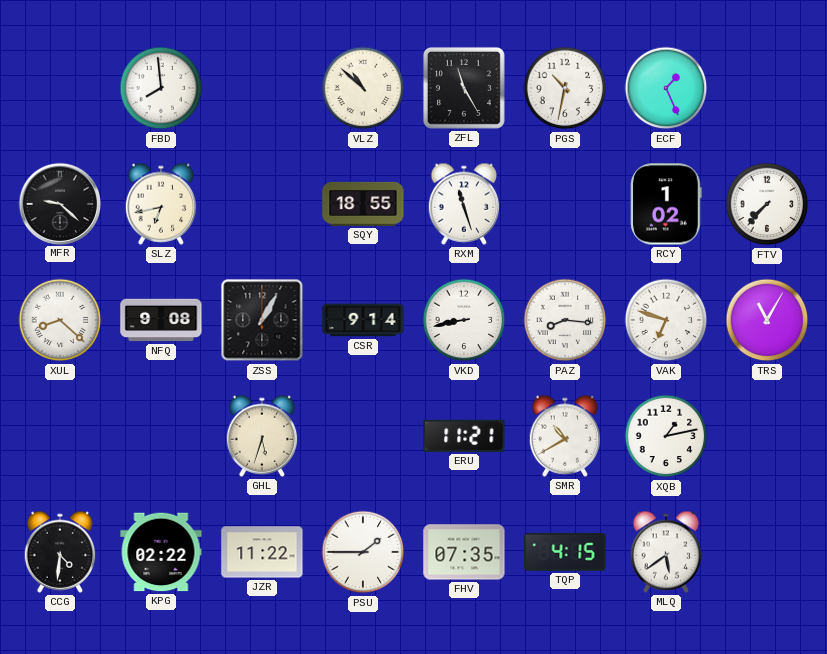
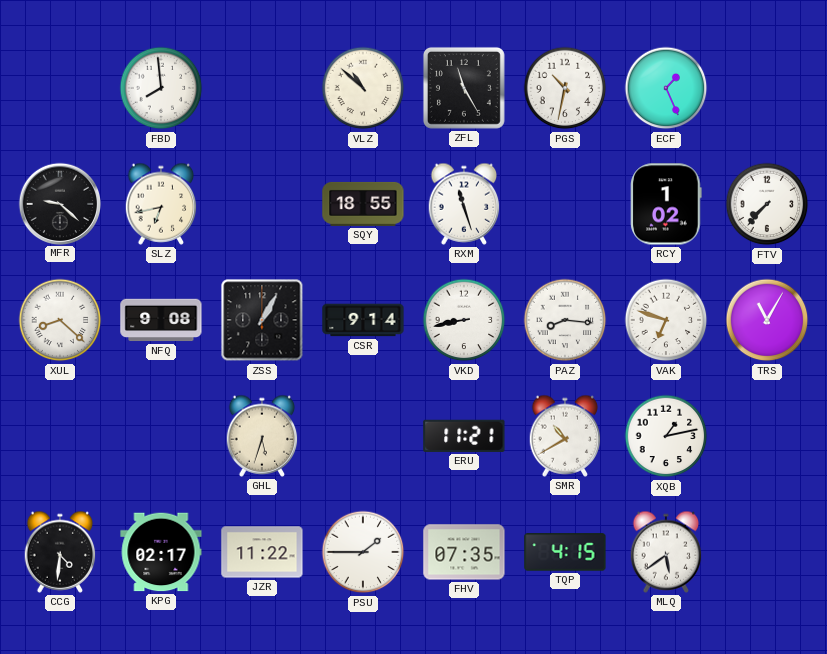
KPG: 02:22 -> 02:17 (161, 552)
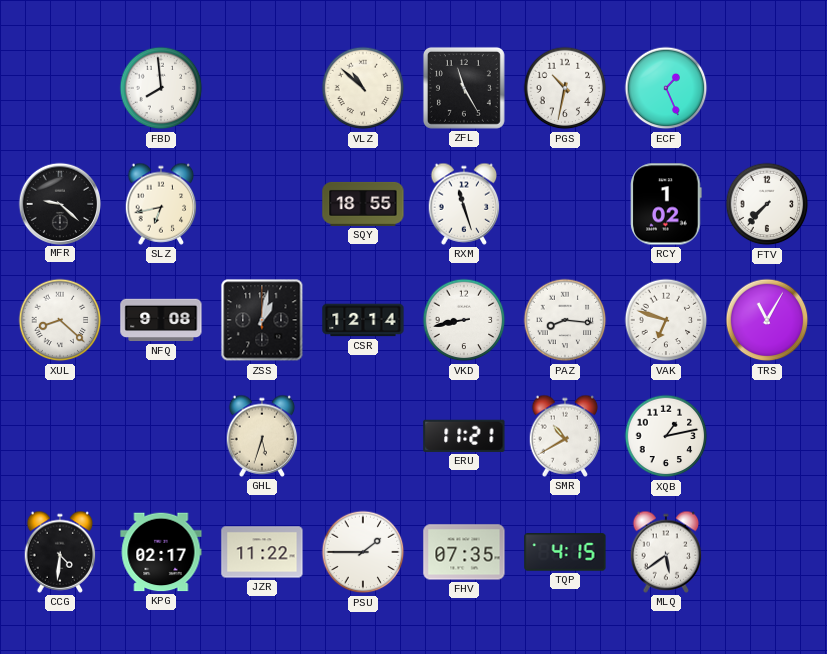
ZSS: 1:05 -> 1:02 (262, 320)
CSR: 9:14 -> 12:14 (363, 320)
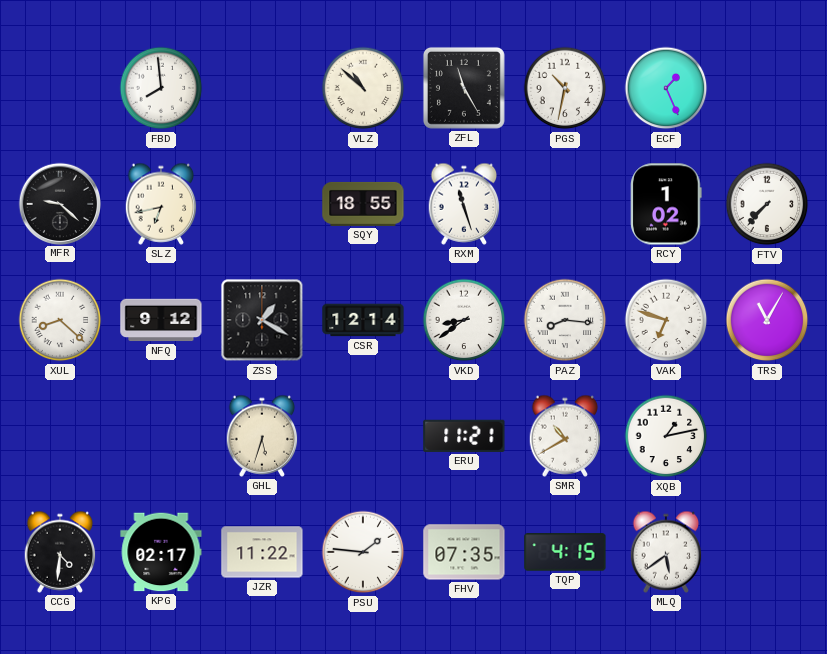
NFQ: 9:08 -> 9:12 (161, 320)
ZSS: 1:02 -> 1:20 (262, 320)
VKD: 8:43 -> 8:39 (464, 320)
PSU: 1:45 -> 1:46 (363, 552)
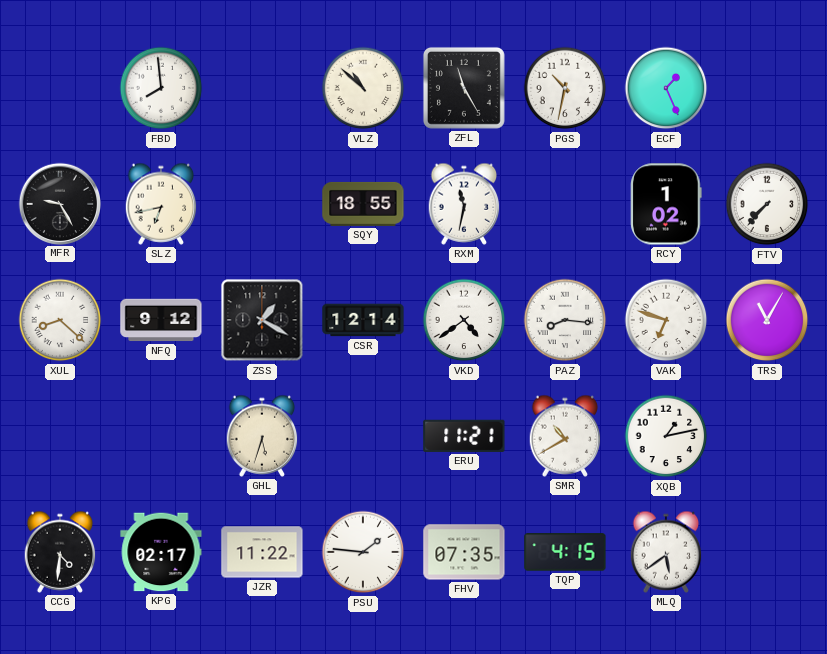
MFR: 9:22 -> 9:25 (59, 203)
RXM: 11:27 -> 11:32 (464, 204)
VKD: 8:39 -> 4:39 (464, 320)
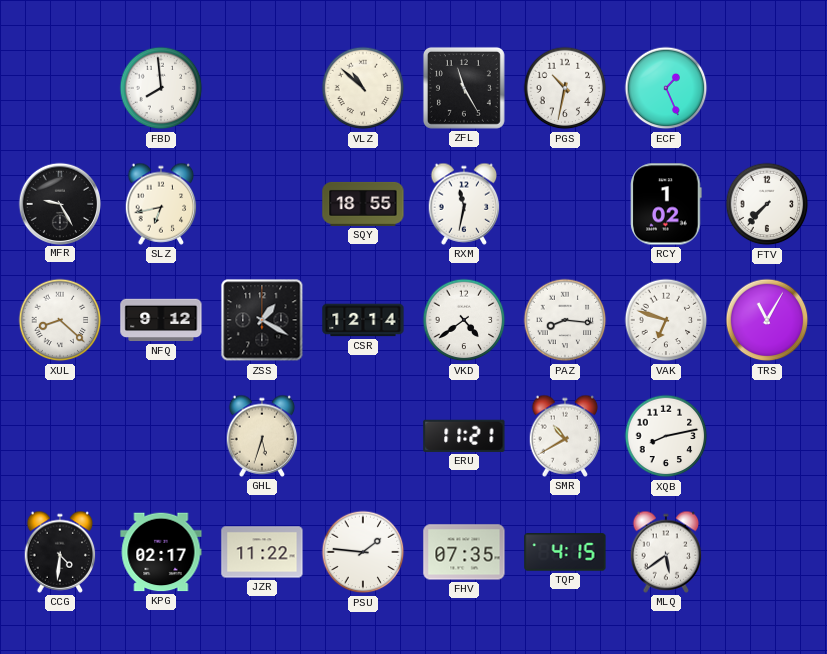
XQB: 1:13 -> 8:13 (666, 436)
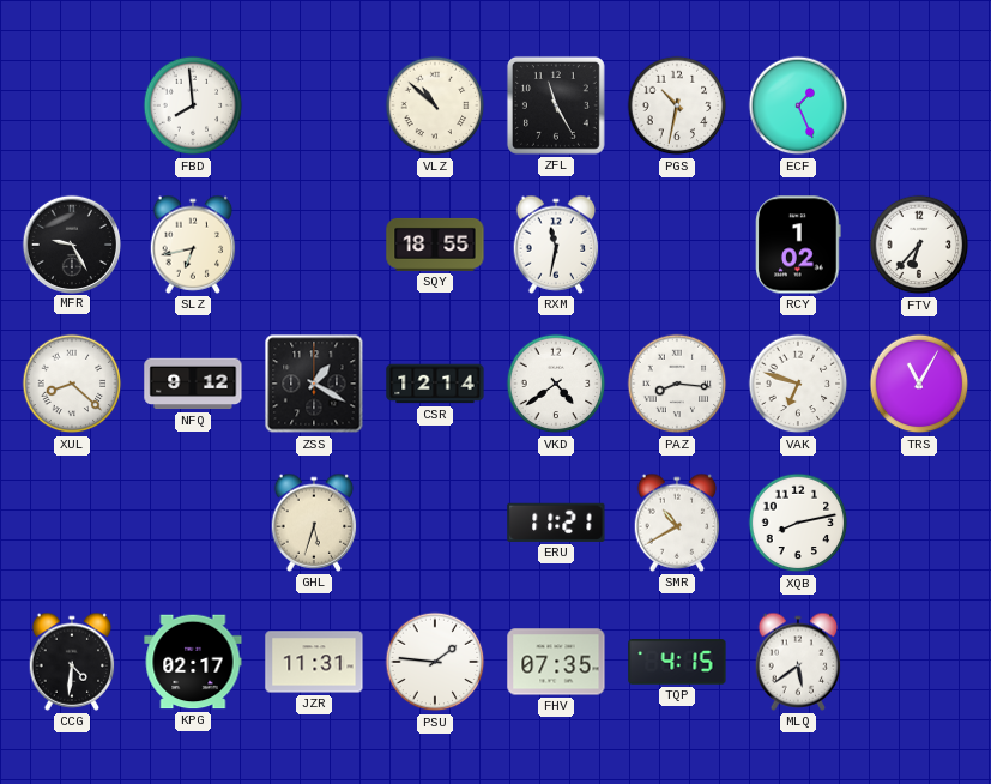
FTV: 7:37 -> 6:37 (919, 245)
JZR: 11:22 -> 11:31 (314, 662)
